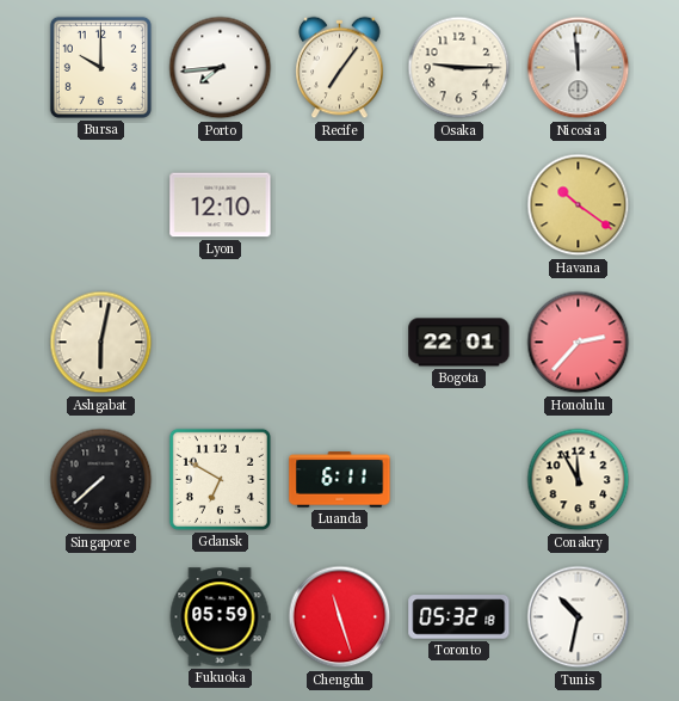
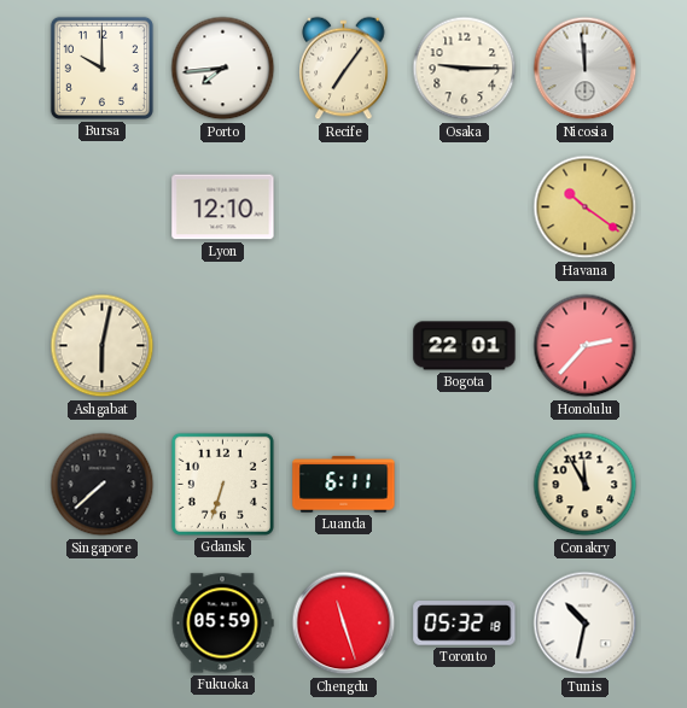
Gdansk: 6:50 -> 6:33 (222, 484)
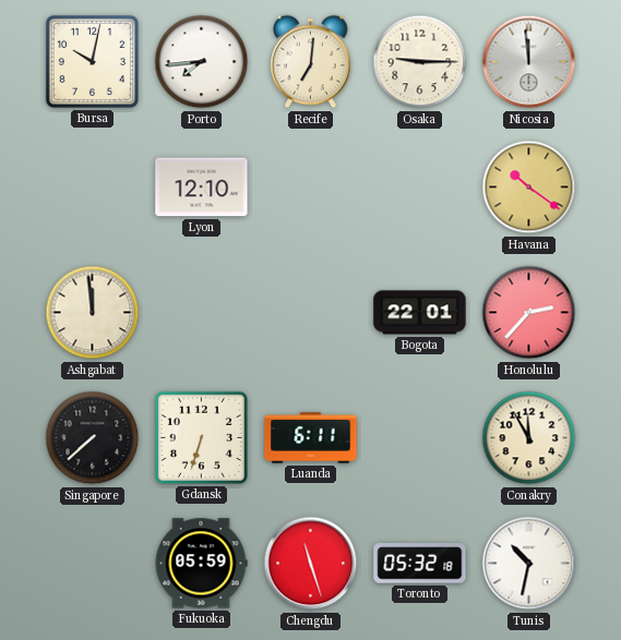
Bursa: 10:00 -> 10:02 (92, 61)
Recife: 7:06 -> 7:01 (311, 62)
Ashgabat: 6:02 -> 11:59 (93, 313)
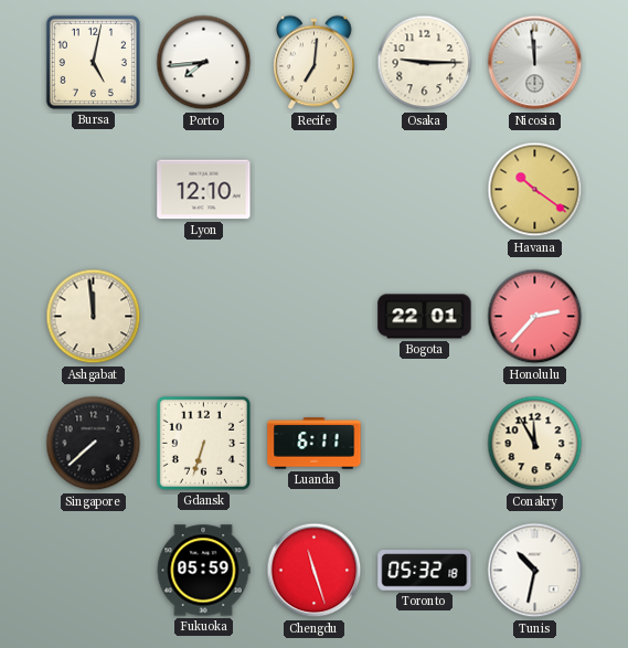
Bursa: 10:02 -> 5:02 (93, 62)
